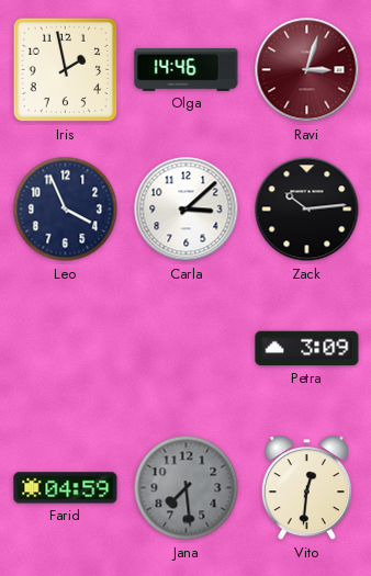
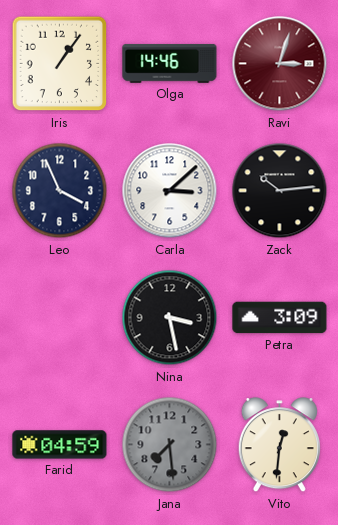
Iris: 1:58 -> 1:06 (60, 64)
Nina: none -> 3:28 (170, 318)
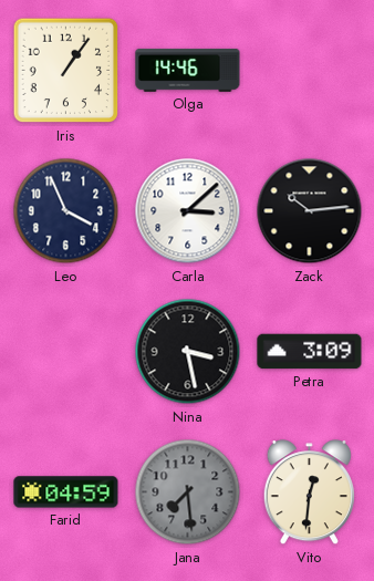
Ravi: 3:03 -> none (280, 64)
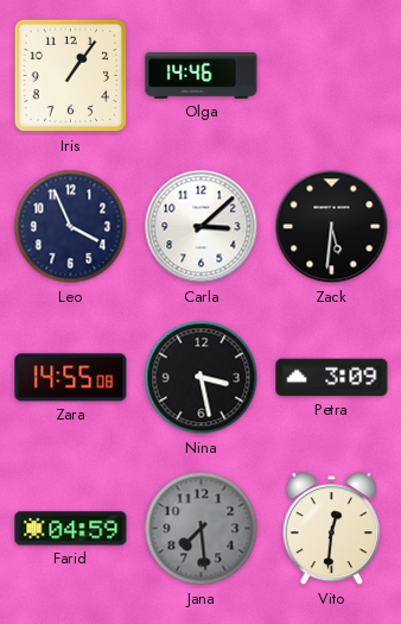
Zack: 10:14 -> 5:31 (332, 227)
Zara: none -> 14:55 (71, 378)
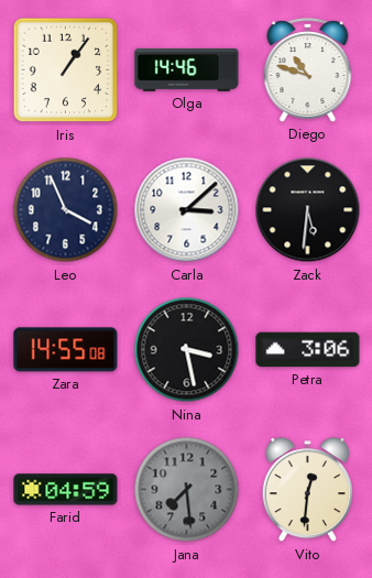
Diego: none -> 10:48 (308, 70)
Petra: 3:09 -> 3:06 (308, 350)
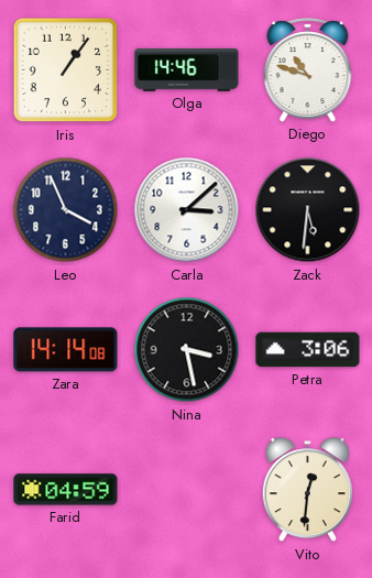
Zara: 14:55 -> 14:14 (66, 350)
Jana: 7:29 -> none (187, 490)
